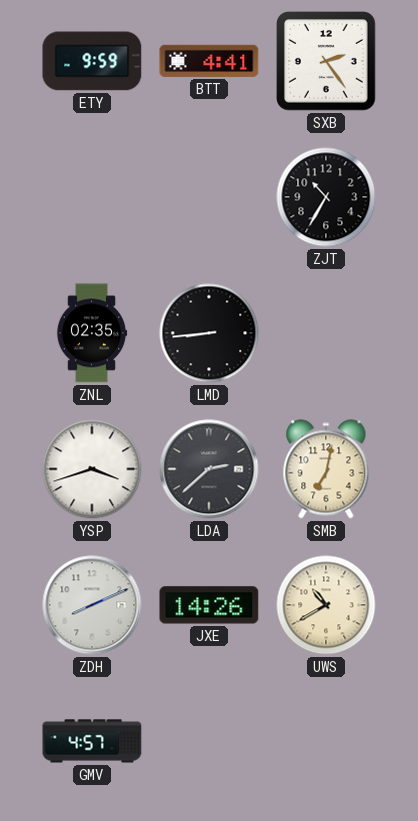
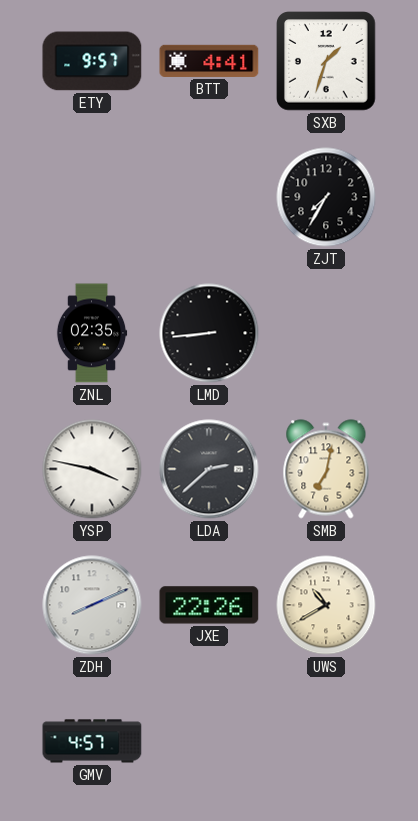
ETY: 9:59 -> 9:57 (92, 61)
SXB: 2:24 -> 1:33 (326, 61)
ZJT: 10:35 -> 7:35 (326, 197)
YSP: 3:42 -> 3:47 (92, 469)
JXE: 14:26 -> 22:26 (209, 605)
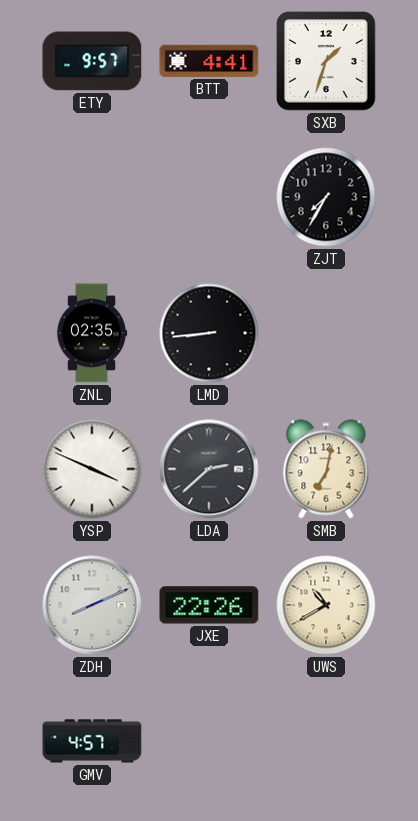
YSP: 3:47 -> 3:49 (92, 469)
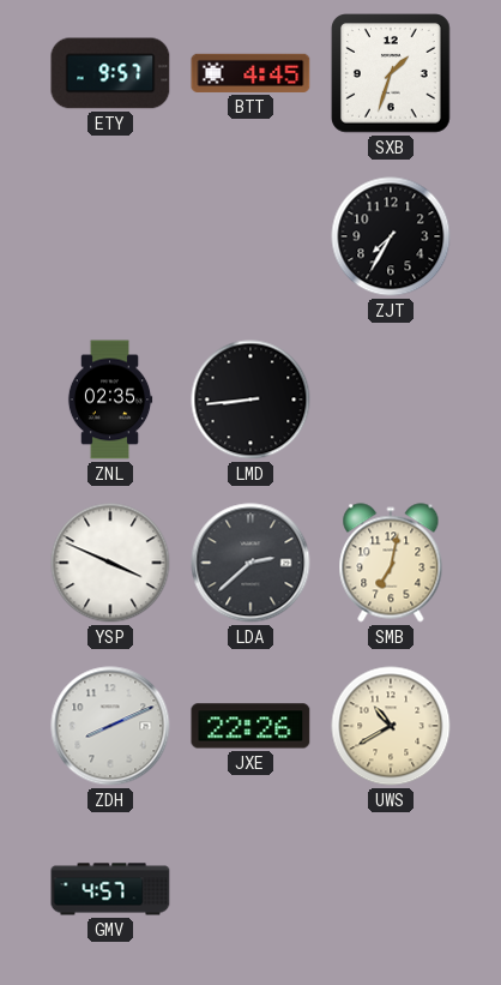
BTT: 4:41 -> 4:45 (251, 73)
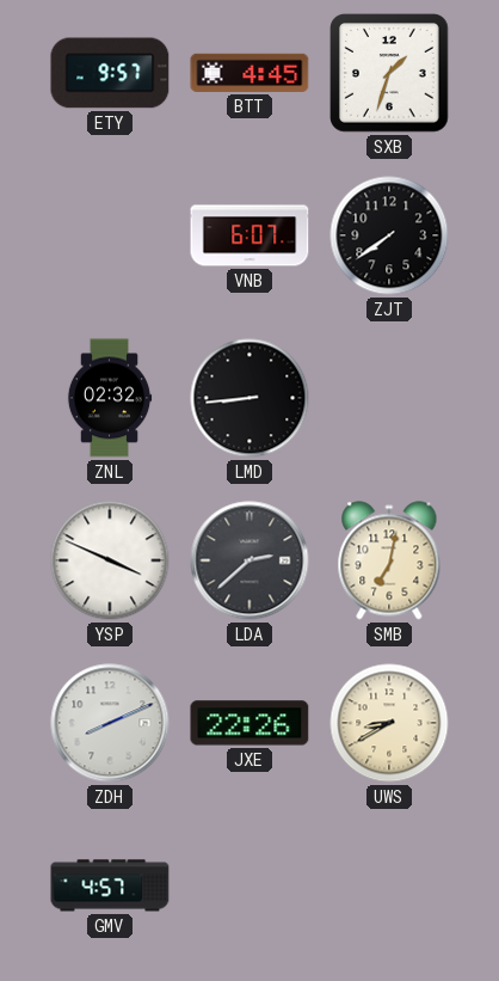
VNB: none -> 6:07 (249, 235)
ZJT: 7:35 -> 7:39 (389, 235)
ZNL: 02:35 -> 02:32 (110, 398)
UWS: 10:40 -> 8:40 (389, 723)
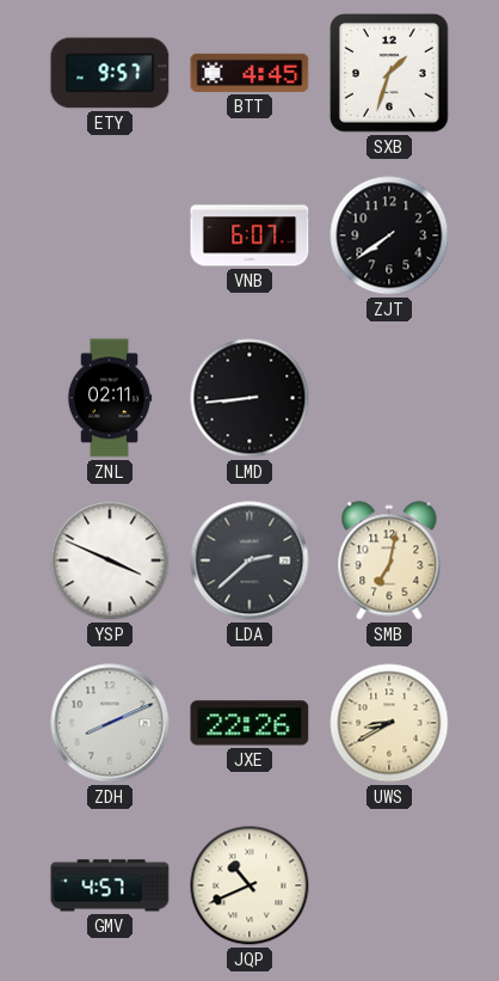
ZNL: 02:32 -> 02:11 (110, 398)
JQP: none -> 10:41 (249, 885)
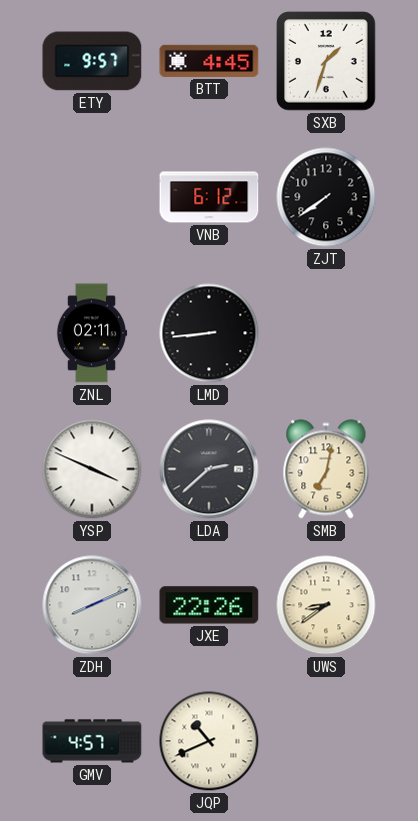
VNB: 6:07 -> 6:12 (209, 197)
UWS: 8:40 -> 8:39 (326, 605)
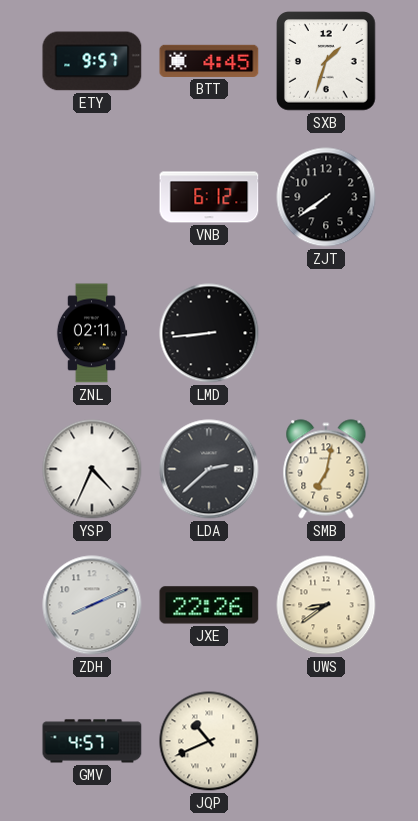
YSP: 3:49 -> 4:34 (92, 469)
